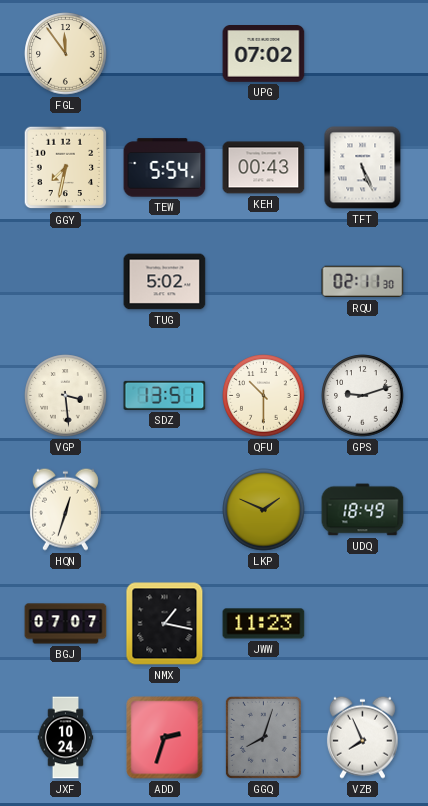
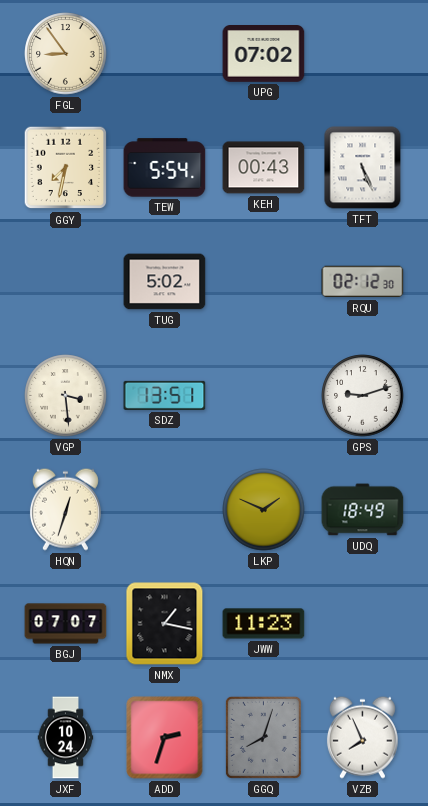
FGL: 11:54 -> 8:54 (66, 54)
RQU: 02:11 -> 02:12 (363, 282)
QFU: 10:30 -> none (264, 396)
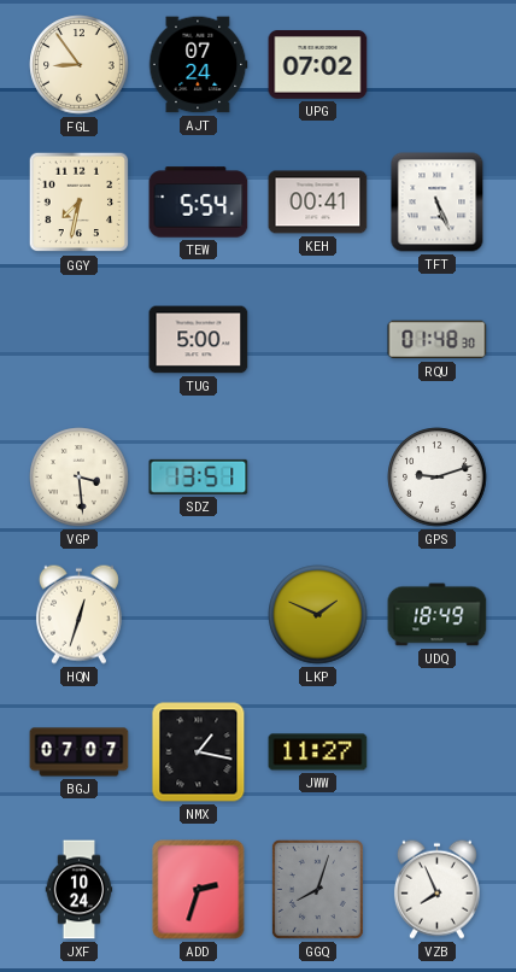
AJT: none -> 07:24 (198, 65)
KEH: 00:43 -> 00:41 (318, 203)
TUG: 5:02 -> 5:00 (199, 340)
RQU: 02:12 -> 01:48 (438, 340)
JWW: 11:23 -> 11:27 (318, 753)
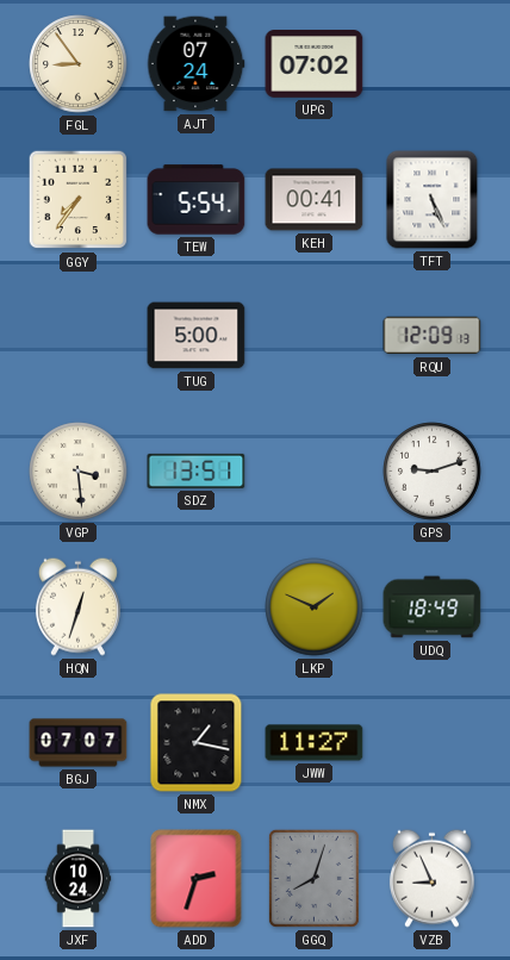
GGY: 7:32 -> 7:36 (79, 200)
RQU: 01:48 -> 12:09 (433, 336)
VZB: 7:56 -> 8:56 (431, 878)
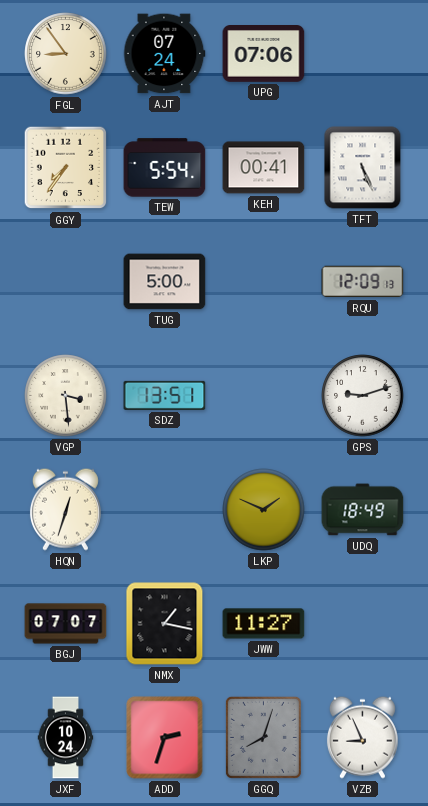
UPG: 07:02 -> 07:06 (264, 54)
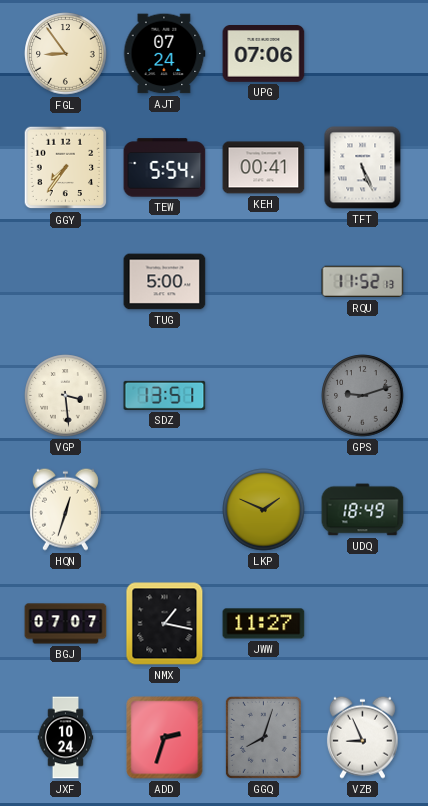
RQU: 12:09 -> 11:52 (363, 282)
GPS dial: white -> grey (363, 396)
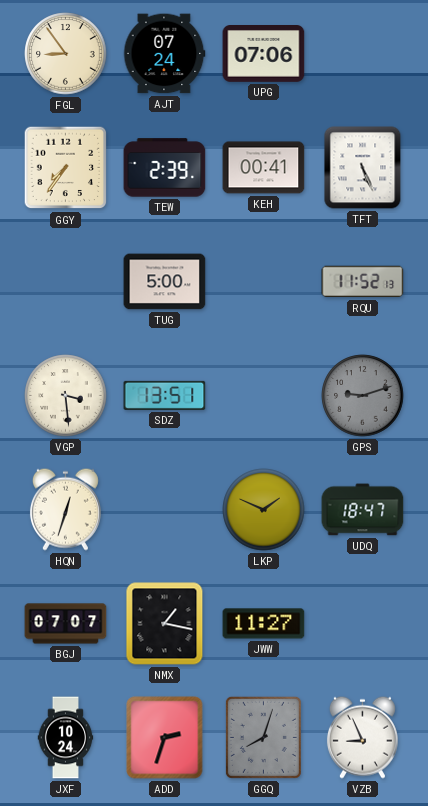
TEW: 5:54 -> 2:39 (165, 168)
UDQ: 18:49 -> 18:47 (363, 510)
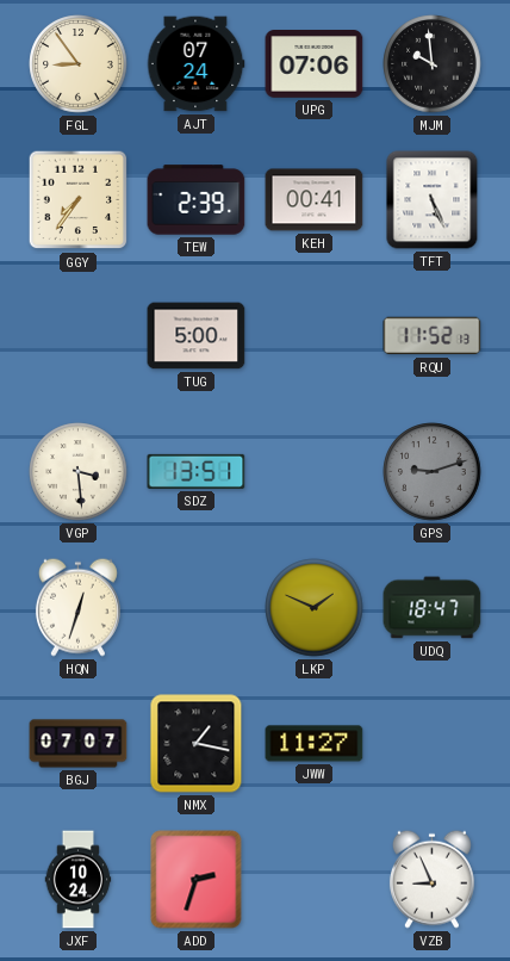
MJM: none -> 9:59 (433, 64)
GGQ: 8:03 -> none (263, 737)
